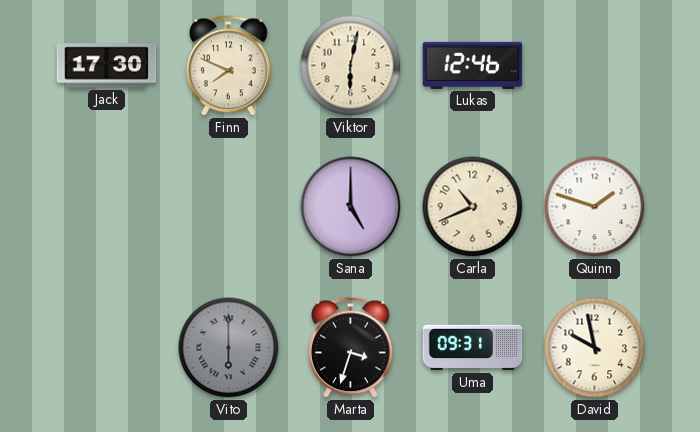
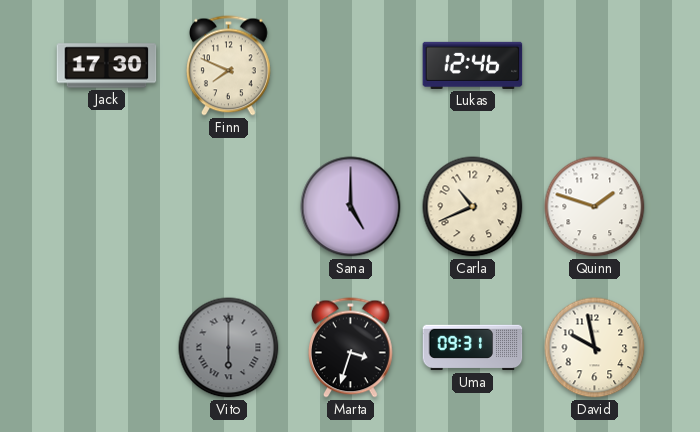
Viktor: 6:02 -> none (351, 66)
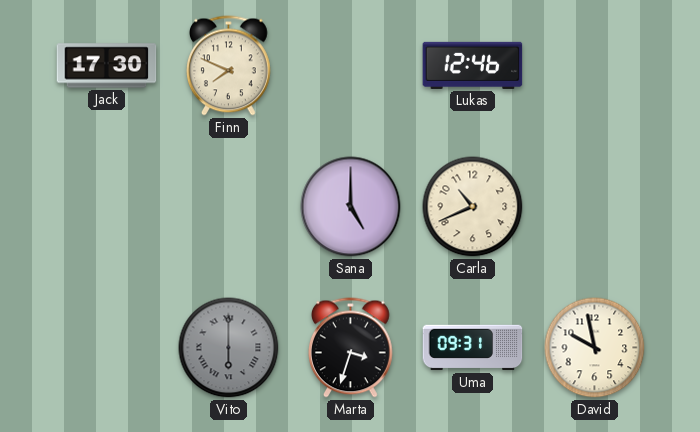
Quinn: 1:48 -> none (595, 207)
